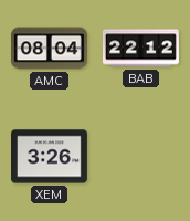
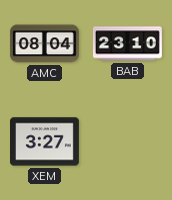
BAB: 22:12 -> 23:10 (128, 44)
XEM: 3:26 -> 3:27 (45, 142)
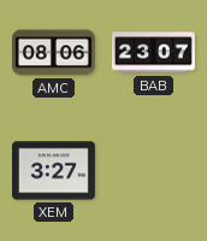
AMC: 08:04 -> 08:06 (54, 53)
BAB: 23:10 -> 23:07 (154, 53)
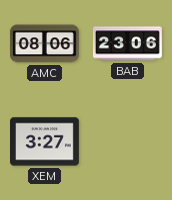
BAB: 23:07 -> 23:06 (128, 44)
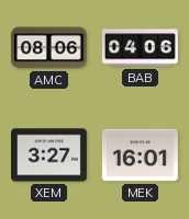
BAB: 23:06 -> 04:06 (141, 48)
MEK: none -> 16:01 (140, 155)
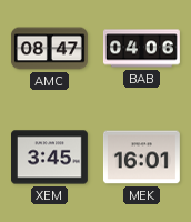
AMC: 08:06 -> 08:47 (50, 49)
XEM: 3:27 -> 3:45 (50, 158)
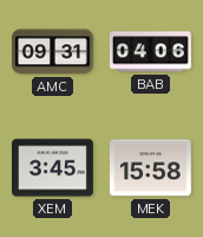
AMC: 08:47 -> 09:31 (53, 52)
MEK: 16:01 -> 15:58 (150, 168)
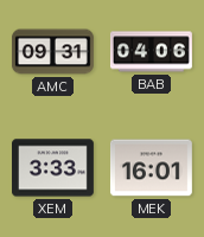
XEM: 3:45 -> 3:33 (53, 168)
MEK: 15:58 -> 16:01 (151, 168)
